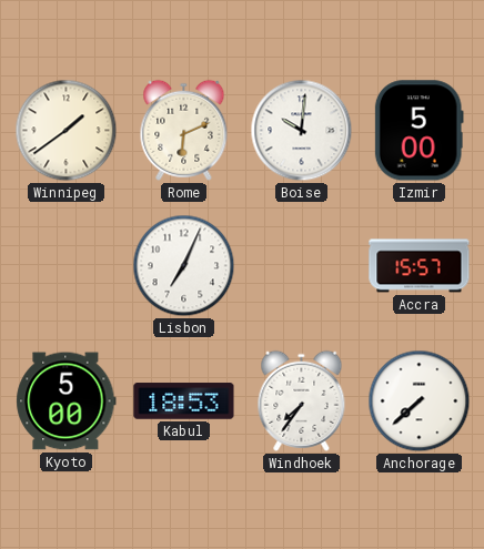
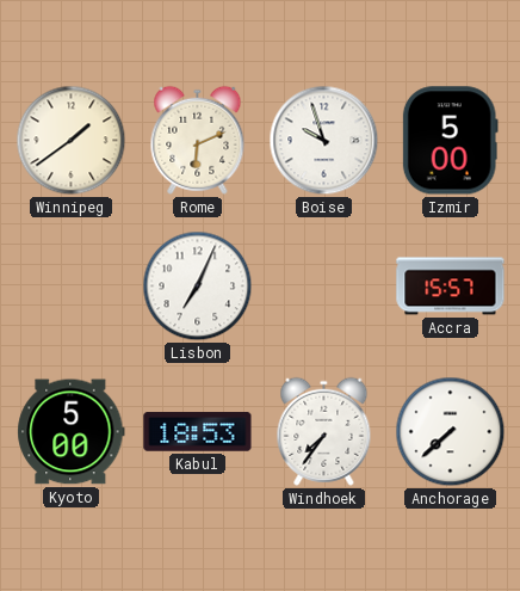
Boise: 10:01 -> 9:57 (324, 141)
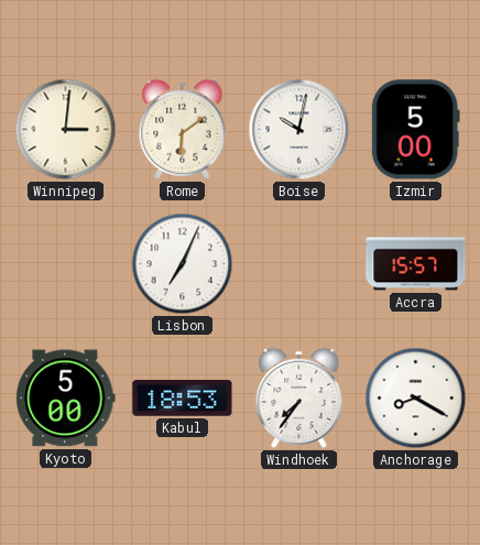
Winnipeg: 1:39 -> 3:01 (66, 130)
Rome: 6:11 -> 6:09 (183, 129)
Boise: 9:57 -> 10:02 (299, 130)
Anchorage: 7:38 -> 8:20 (416, 399)
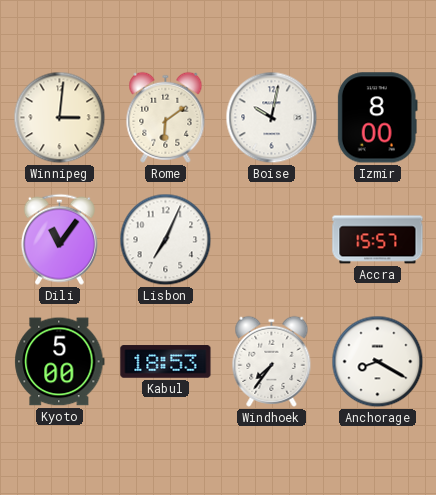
Izmir: 5:00 -> 8:00 (377, 118)
Dili: none -> 11:06 (59, 239)
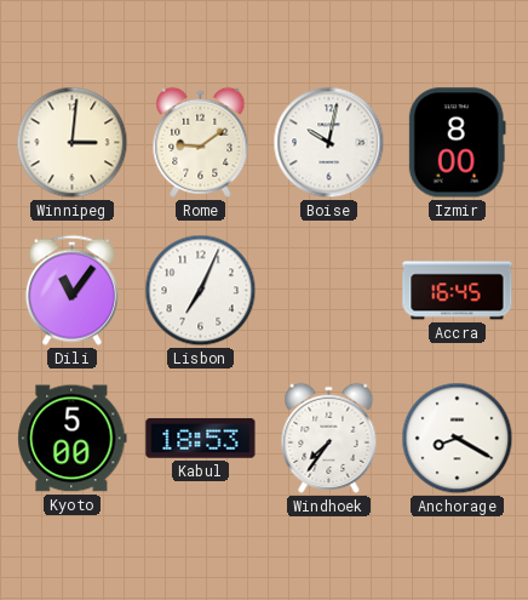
Rome: 6:09 -> 9:09 (201, 142)
Accra: 15:57 -> 16:45 (458, 291)
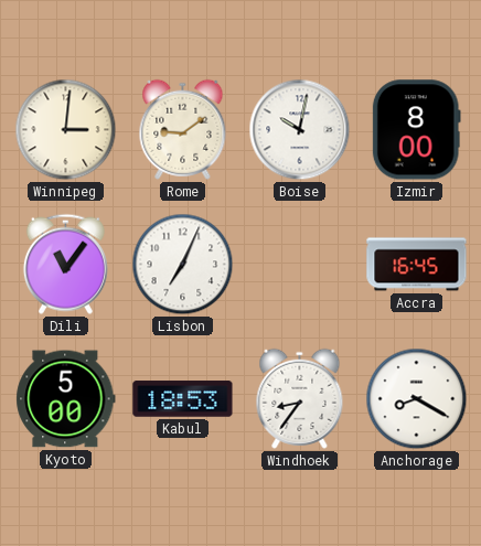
Windhoek: 7:36 -> 8:36 (300, 398)
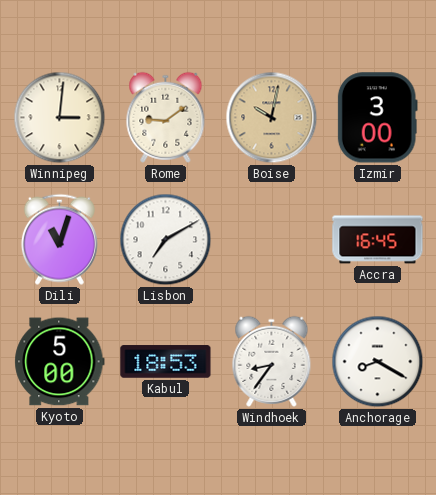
Boise dial: white -> champagne (272, 118)
Izmir: 8:00 -> 3:00 (377, 118)
Dili: 11:06 -> 11:03 (59, 239)
Lisbon: 7:04 -> 7:10 (166, 240)
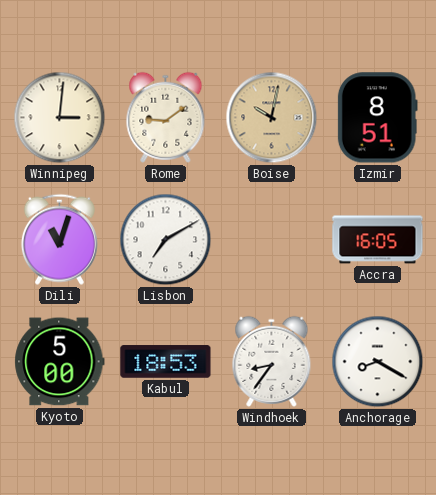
Izmir: 3:00 -> 8:51 (377, 118)
Accra: 16:45 -> 16:05 (378, 240)
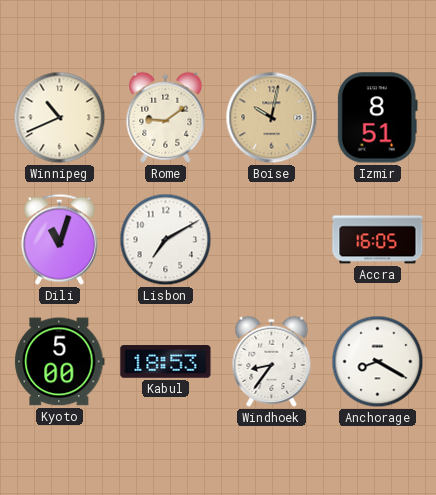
Winnipeg: 3:01 -> 10:41 (60, 118)
